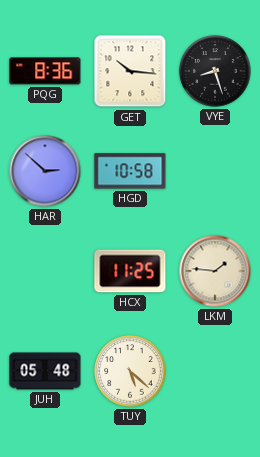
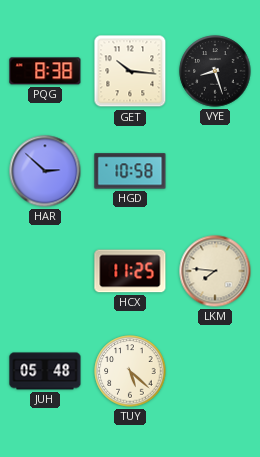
PQG: 8:36 -> 8:38 (45, 71)
LKM: 1:46 -> 7:46 (215, 271)
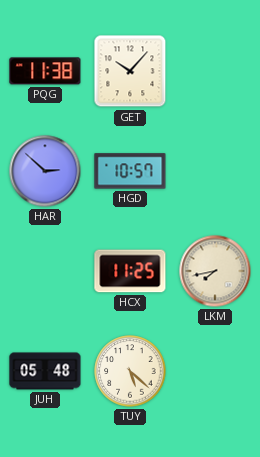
PQG: 8:38 -> 11:38 (45, 71)
GET: 10:16 -> 10:07 (130, 71)
VYE: 8:27 -> none (215, 71)
HGD: 10:58 -> 10:57 (130, 171)
LKM: 7:46 -> 7:43 (215, 271)
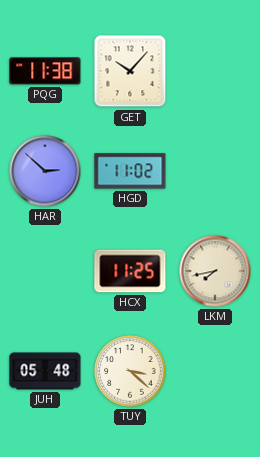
HGD: 10:57 -> 11:02 (130, 171)
TUY: 5:22 -> 3:22 (130, 371)
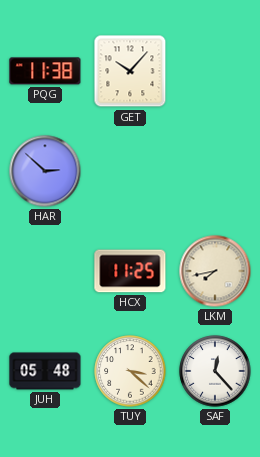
HGD: 11:02 -> none (130, 171)
SAF: none -> 12:23 (215, 371)
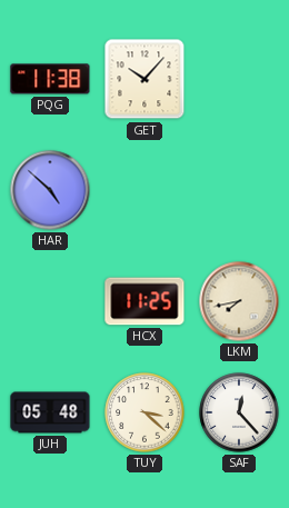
HAR: 2:52 -> 4:52 (50, 190)
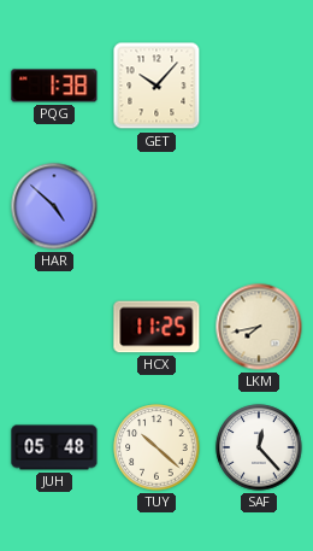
PQG: 11:38 -> 1:38 (54, 86)
TUY: 3:22 -> 10:22 (156, 447)
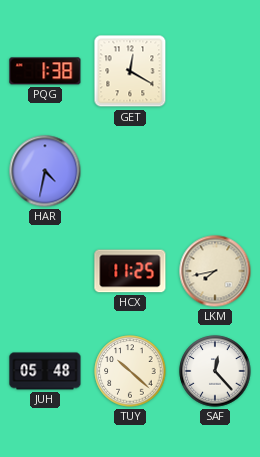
GET: 10:07 -> 12:20 (130, 71)
HAR: 4:52 -> 4:32 (45, 171)
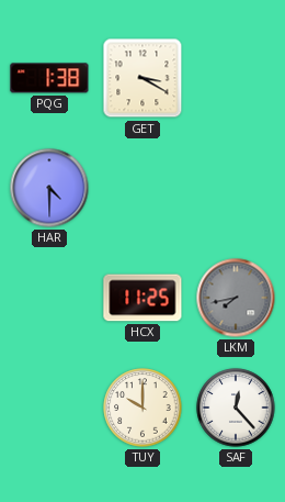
GET: 12:20 -> 3:20 (142, 78)
HAR: 4:32 -> 4:30 (49, 188)
LKM dial: cream -> grey (236, 298)
JUH: 05:48 -> none (45, 371)
TUY: 10:22 -> 10:00 (142, 408)
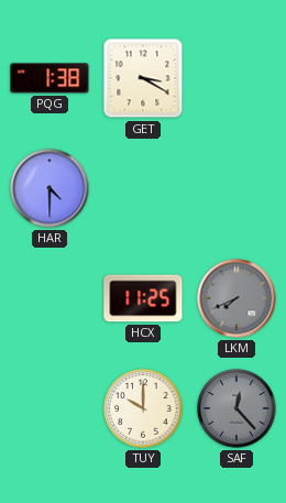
LKM: 7:43 -> 7:41 (237, 298)
SAF dial: white -> grey (237, 408)
